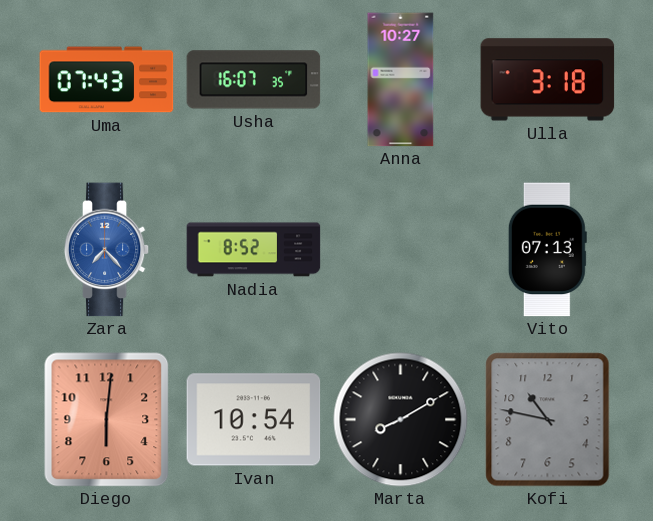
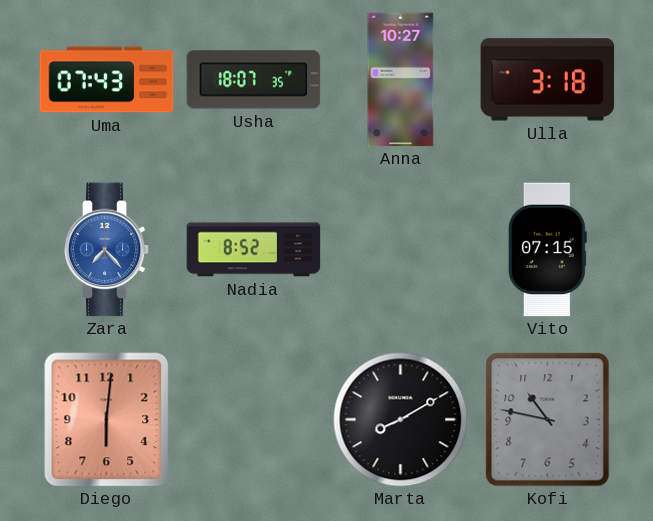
Usha: 16:07 -> 18:07 (254, 80)
Vito: 07:13 -> 07:15 (547, 250)
Ivan: 10:54 -> none (254, 420)
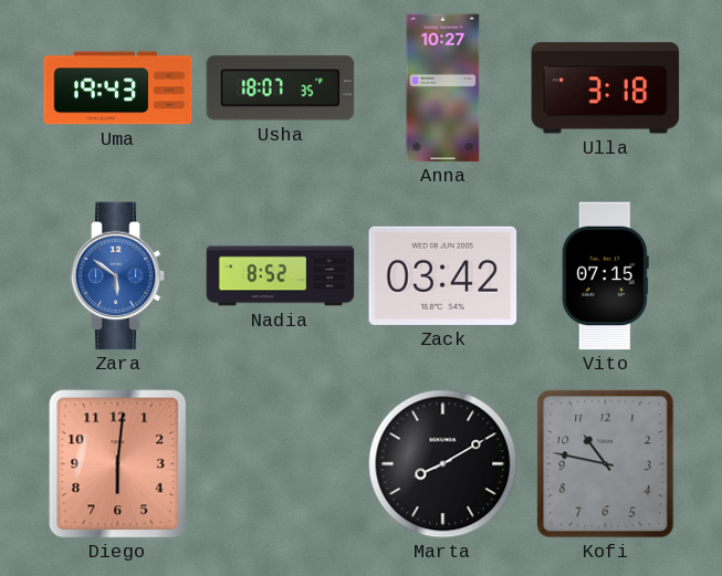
Uma: 07:43 -> 19:43 (118, 88)
Zara: 7:23 -> 5:51 (118, 276)
Zack: none -> 03:42 (443, 275)
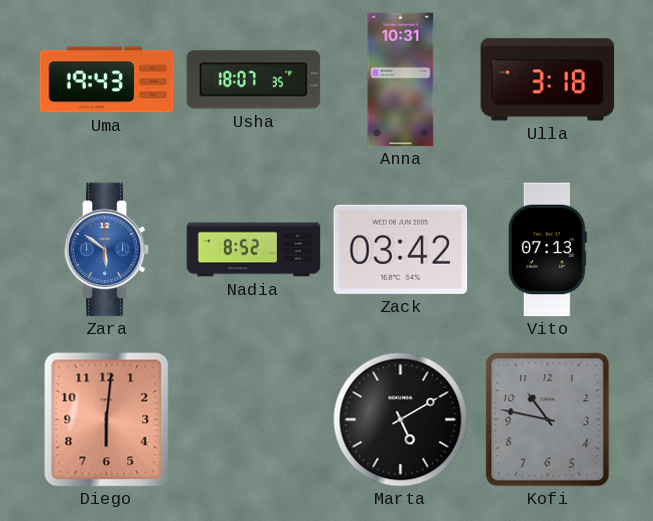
Anna: 10:27 -> 10:31 (401, 80)
Vito: 07:15 -> 07:13 (547, 250)
Marta: 8:10 -> 5:10 (401, 420)
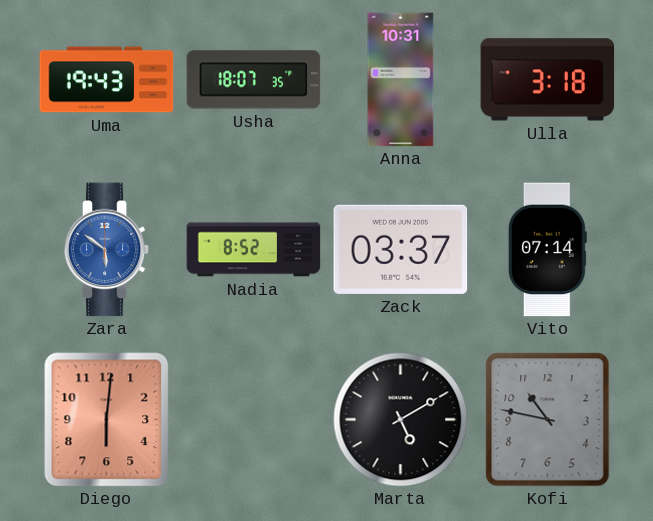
Zack: 03:42 -> 03:37 (401, 249)
Vito: 07:13 -> 07:14 (547, 250)
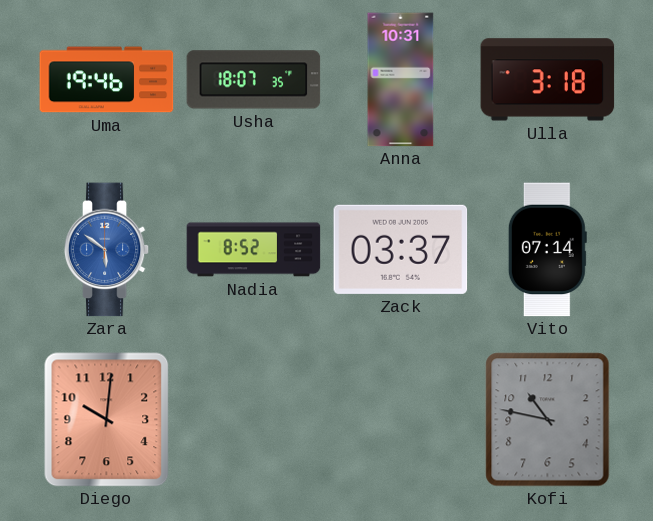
Uma: 19:43 -> 19:46 (107, 80)
Diego: 6:01 -> 10:01 (107, 420)
Marta: 5:10 -> none (401, 420)
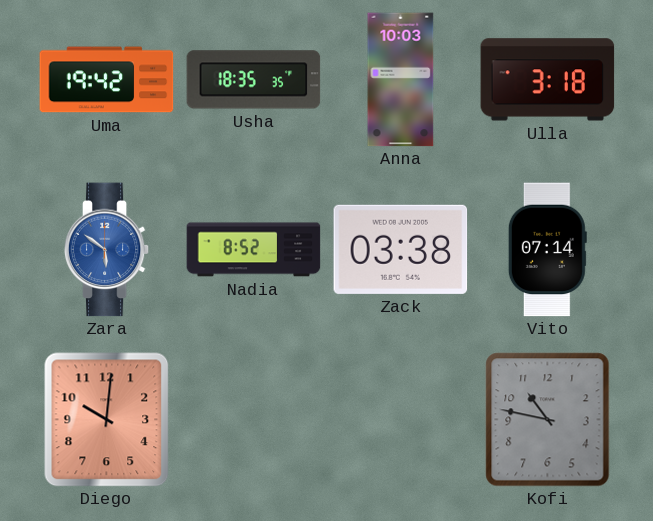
Uma: 19:46 -> 19:42 (107, 80)
Usha: 18:07 -> 18:35 (254, 80)
Anna: 10:31 -> 10:03 (401, 80)
Zack: 03:37 -> 03:38 (401, 249)
